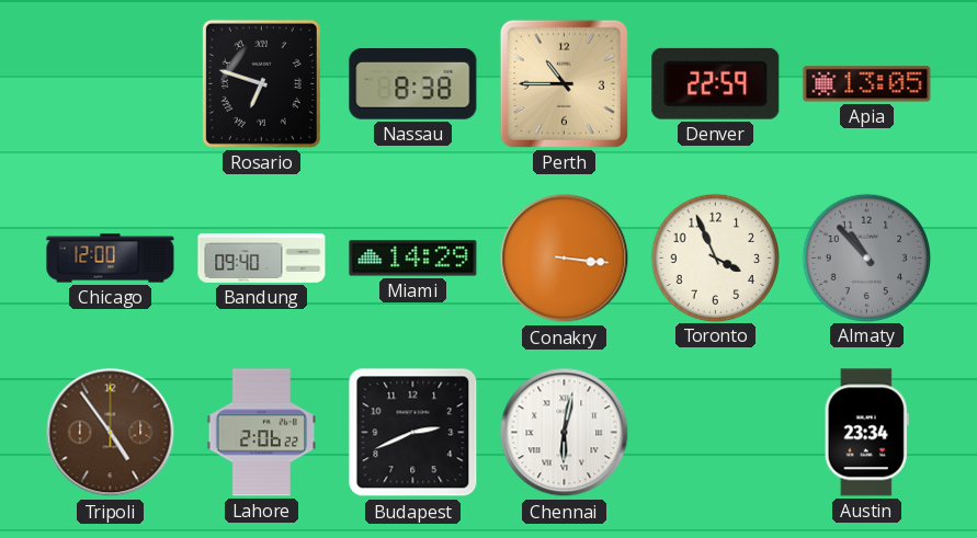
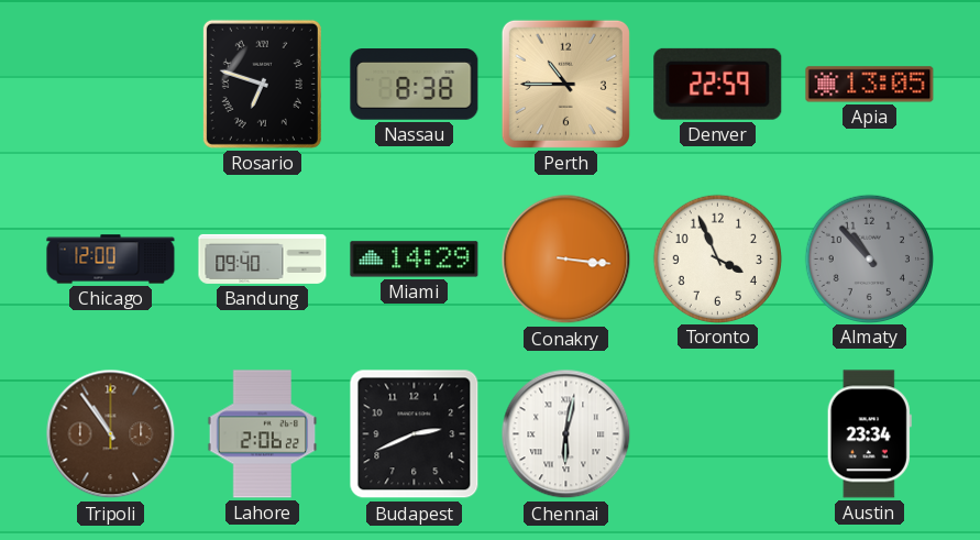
Tripoli: 4:54 -> 10:54 (111, 434)
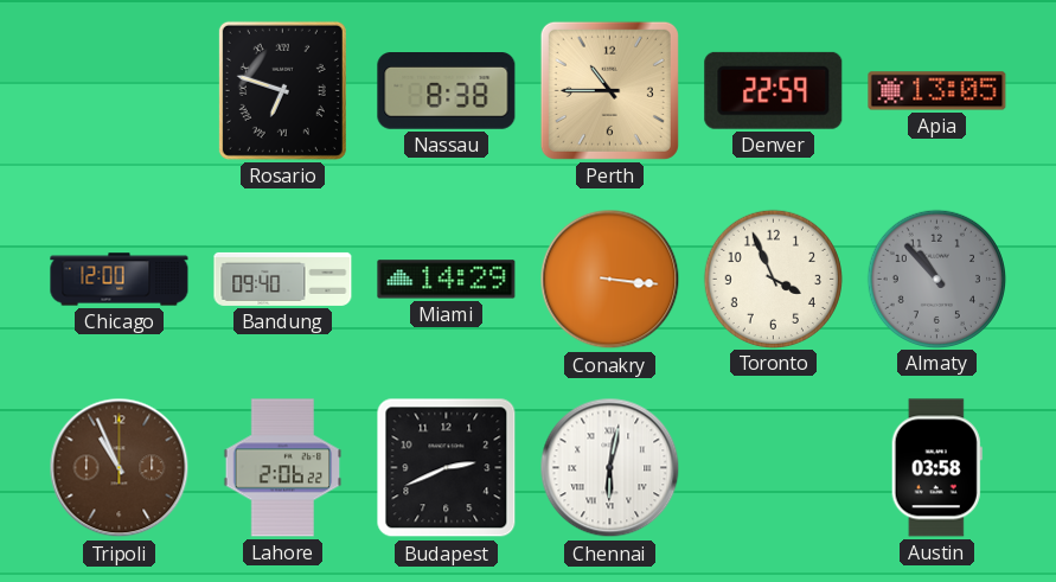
Tripoli: 10:54 -> 10:56 (120, 468)
Austin: 23:34 -> 03:58 (936, 468)
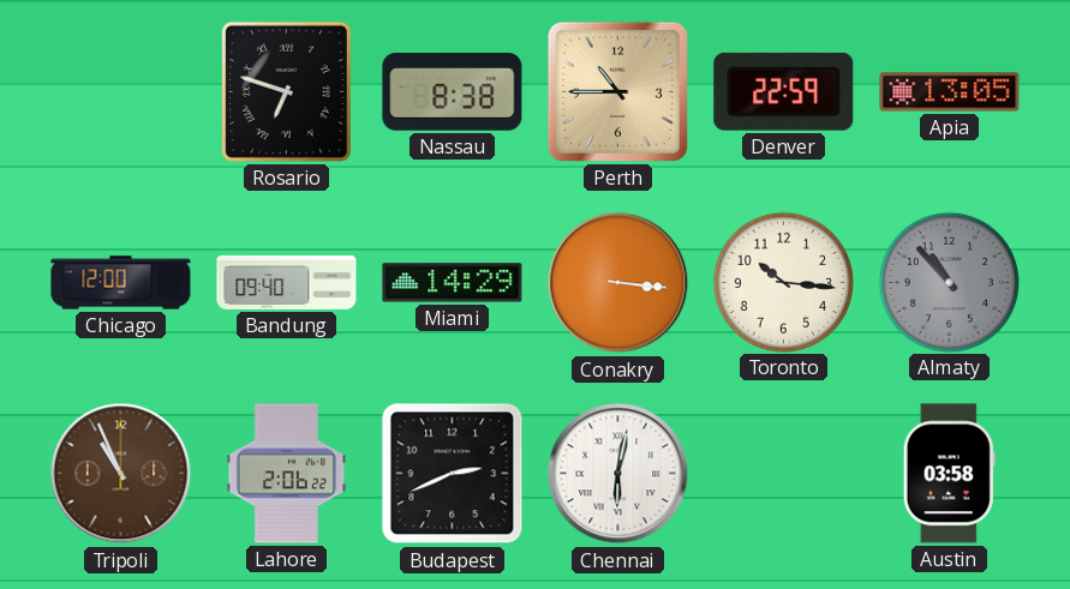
Toronto: 3:56 -> 10:16 (783, 282)
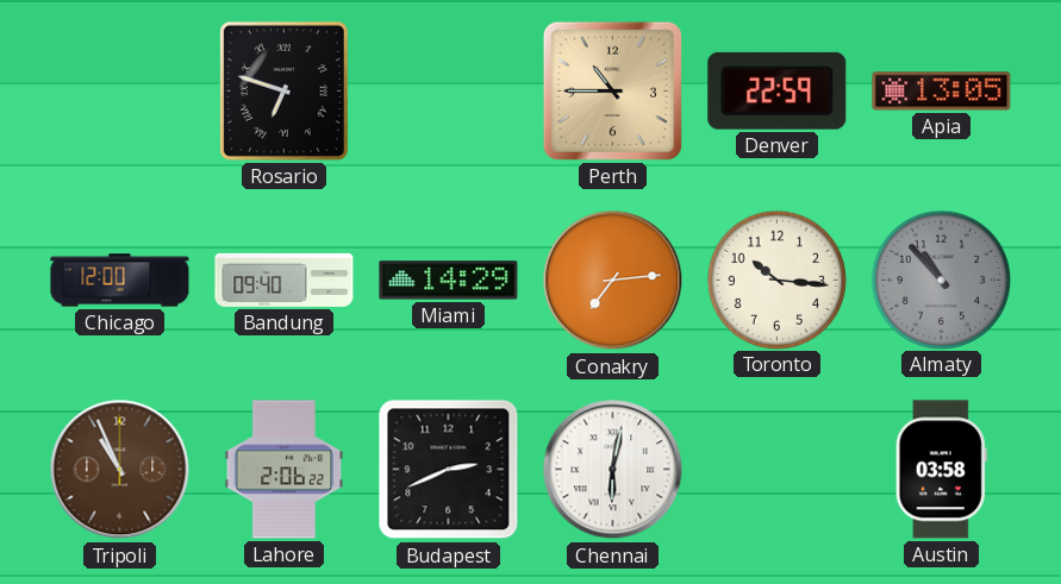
Nassau: 8:38 -> none (453, 92)
Conakry: 3:16 -> 7:14 (613, 281)
